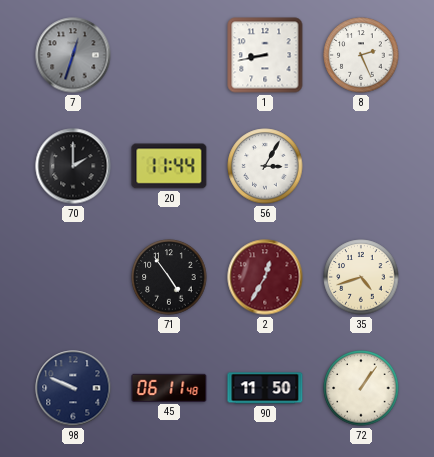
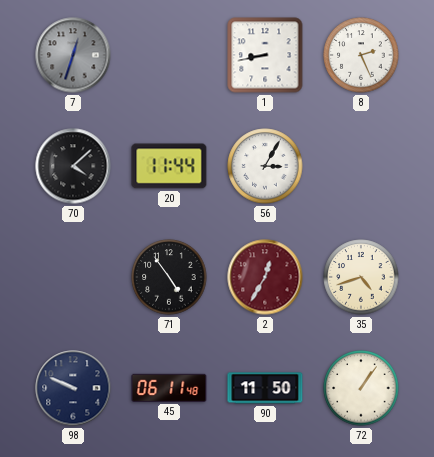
70: 2:00 -> 4:08 (73, 166)
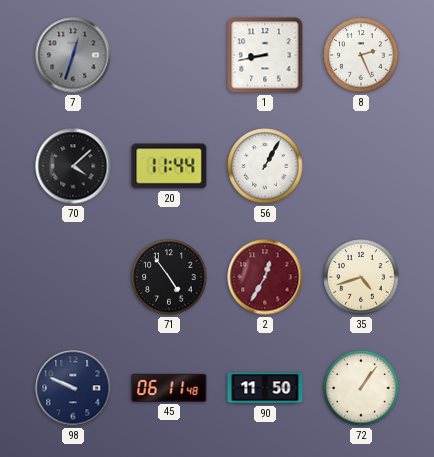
56: 3:05 -> 1:05 (265, 166)
